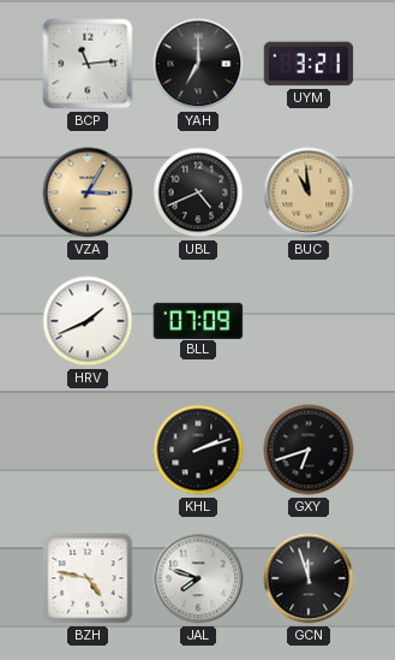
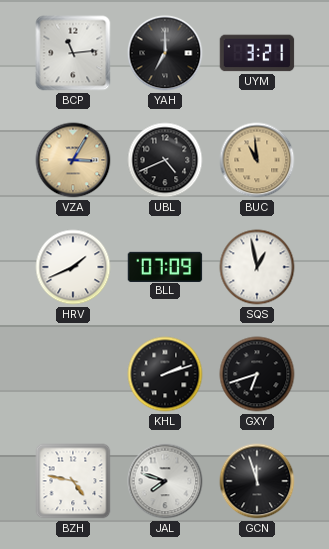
SQS: none -> 12:58 (257, 267)
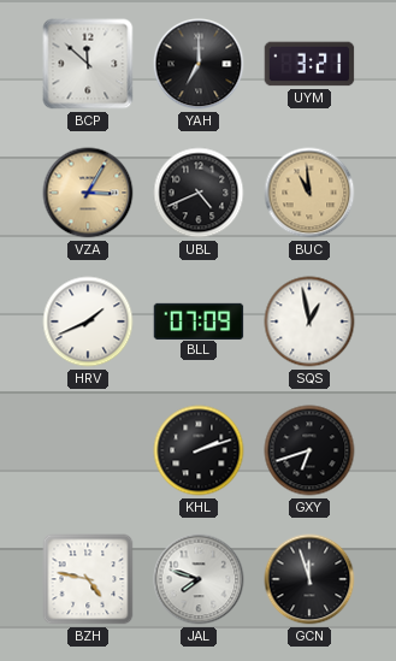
BCP: 11:14 -> 11:52 (88, 64)
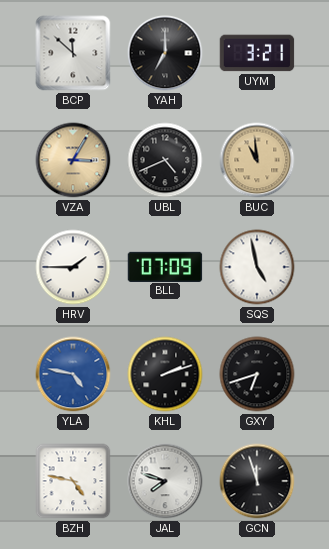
HRV: 1:41 -> 1:45 (73, 267)
SQS: 12:58 -> 4:58 (257, 267)
YLA: none -> 4:47 (73, 374)
